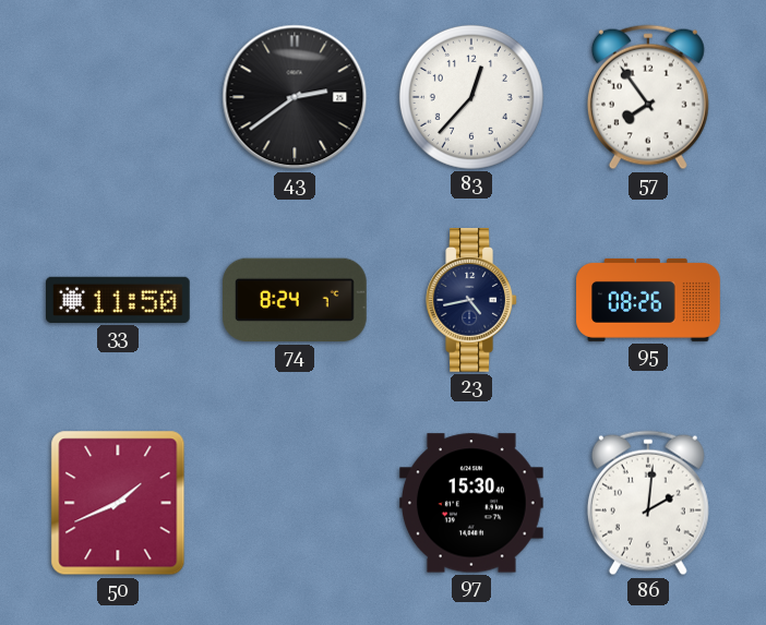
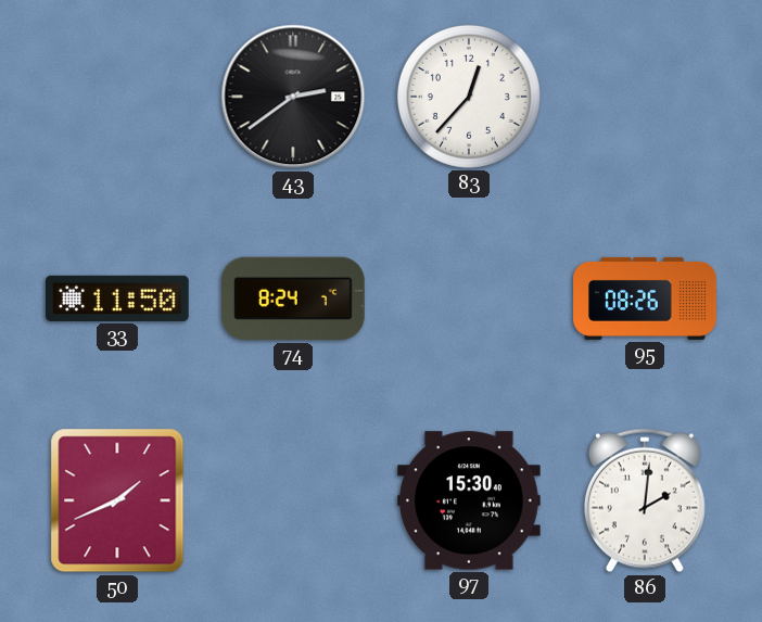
57: 7:54 -> none (648, 97)
23: 4:43 -> none (471, 301)
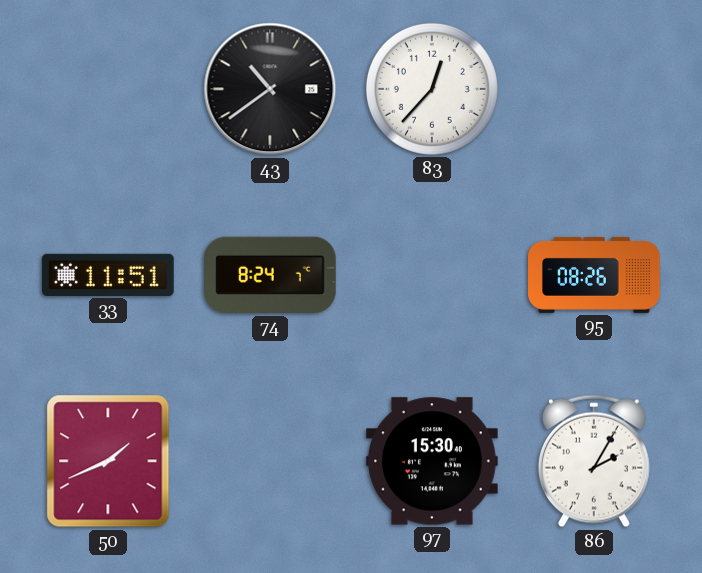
43: 2:39 -> 10:39 (270, 89)
33: 11:50 -> 11:51 (109, 275)
86: 2:01 -> 2:05 (594, 461)
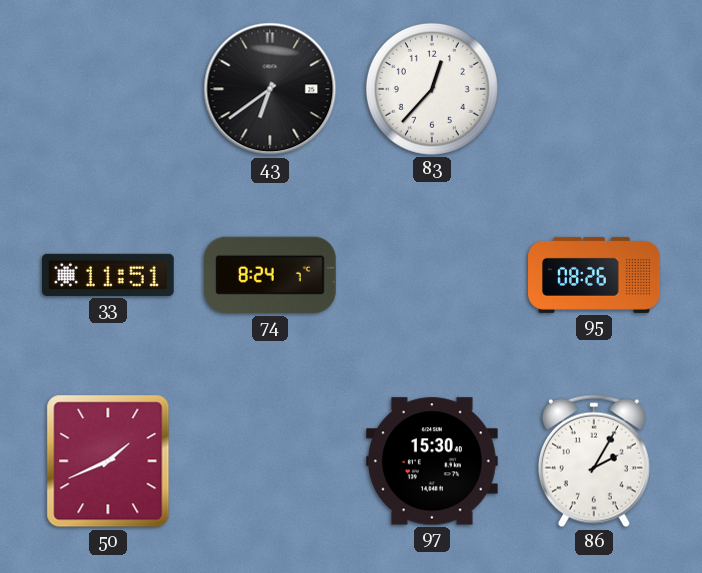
43: 10:39 -> 6:39 (270, 89)
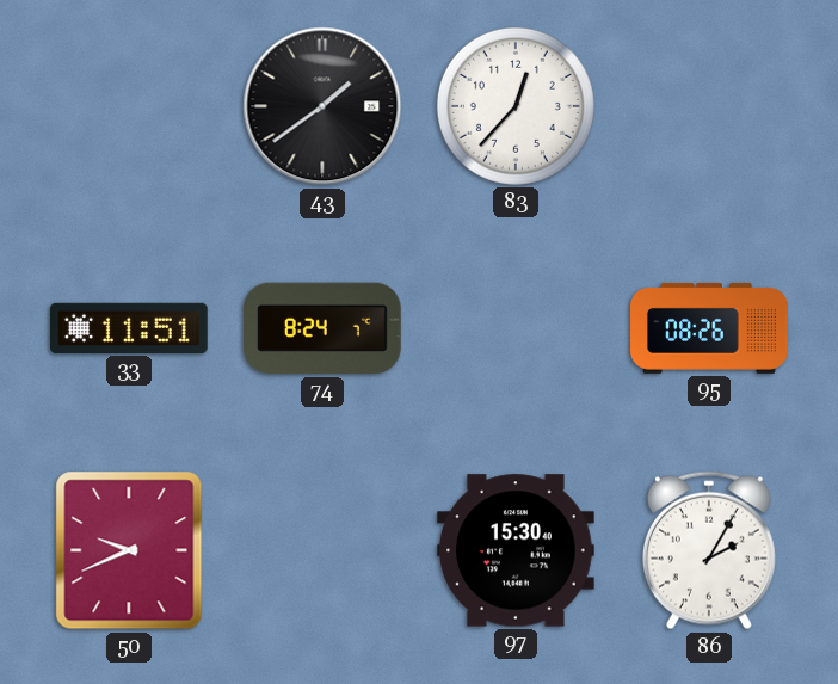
43: 6:39 -> 1:39 (322, 106)
50: 1:41 -> 9:41 (129, 550)
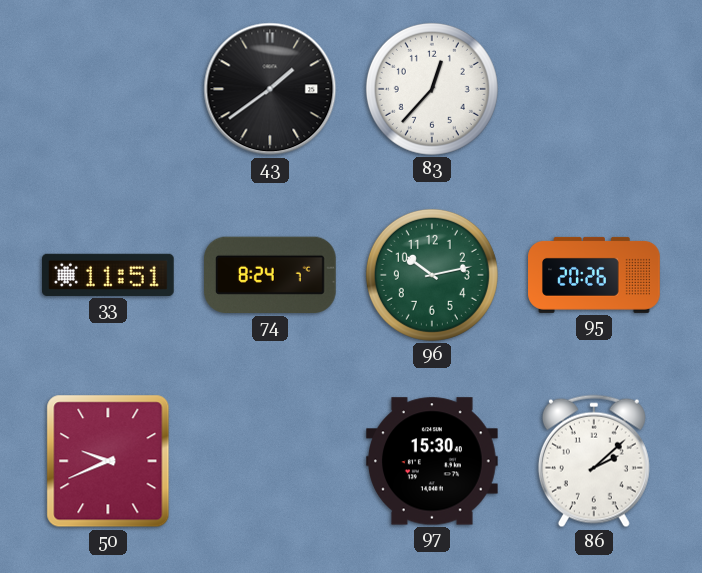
96: none -> 10:13 (432, 275)
95: 08:26 -> 20:26 (594, 275)
86: 2:05 -> 2:08 (594, 461)
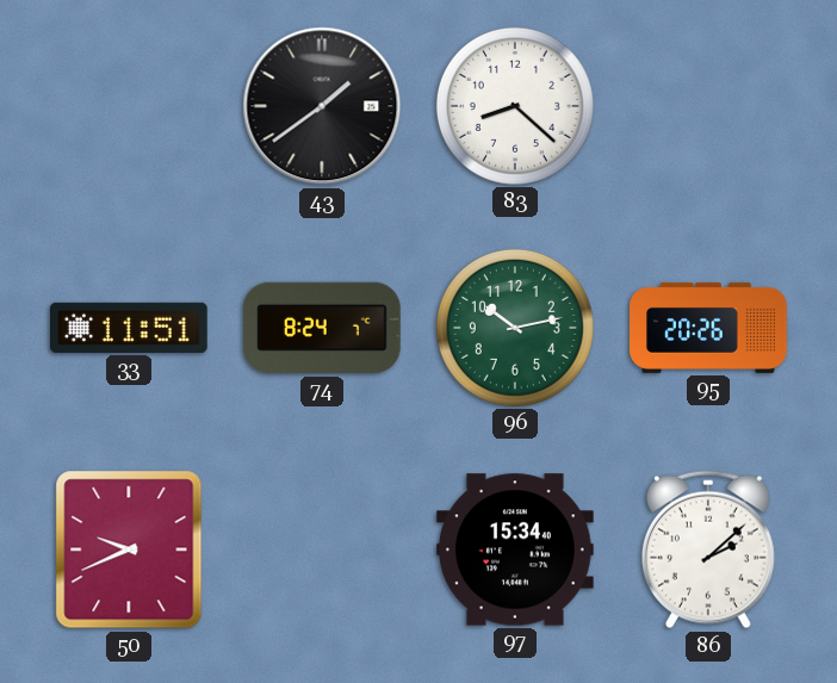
83: 12:37 -> 8:22 (515, 106)
97: 15:30 -> 15:34 (516, 549)
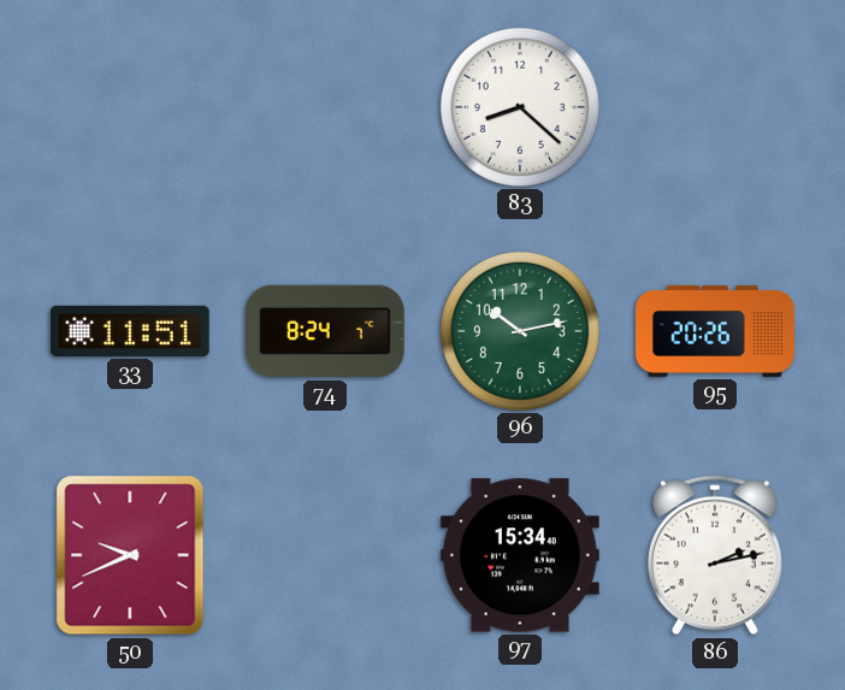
43: 1:39 -> none (322, 106)
86: 2:08 -> 2:13 (715, 555)
